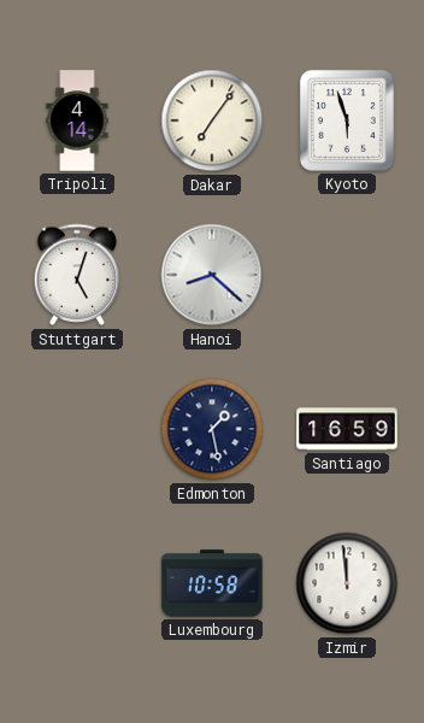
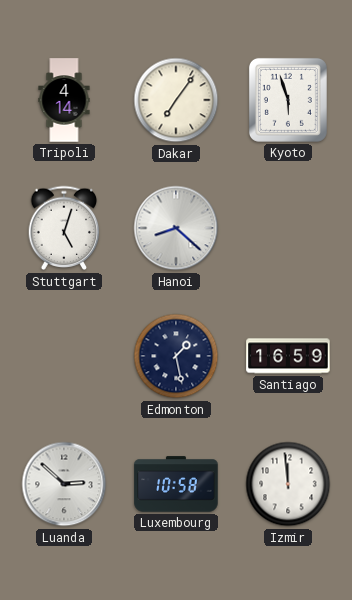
Luanda: none -> 2:52 (64, 484)
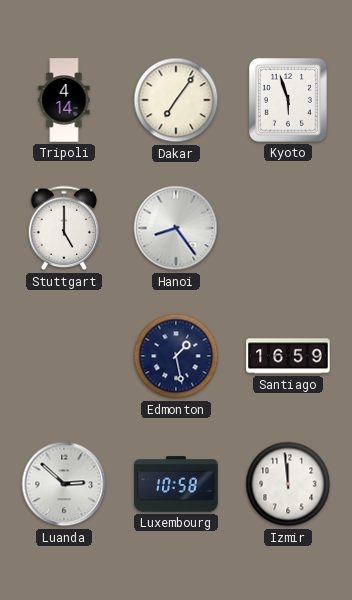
Stuttgart: 5:03 -> 5:00 (64, 228)
Hanoi: 8:22 -> 8:24 (176, 228)
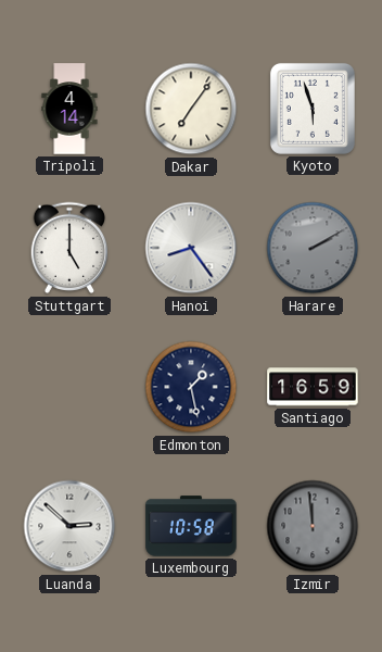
Harare: none -> 2:10 (313, 248)
Izmir dial: white -> grey (313, 526)
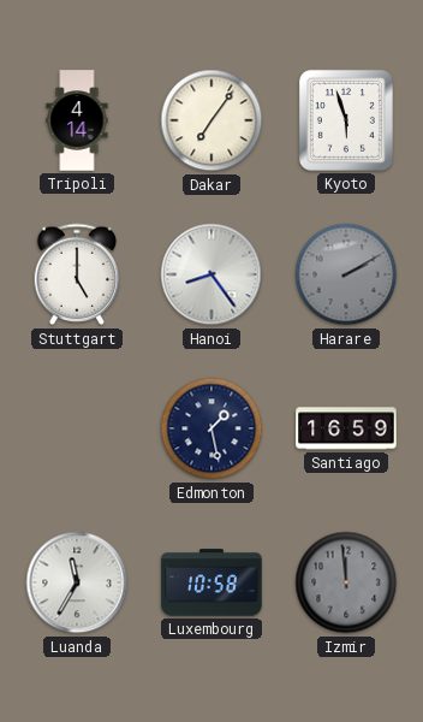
Luanda: 2:52 -> 11:35 (77, 582)
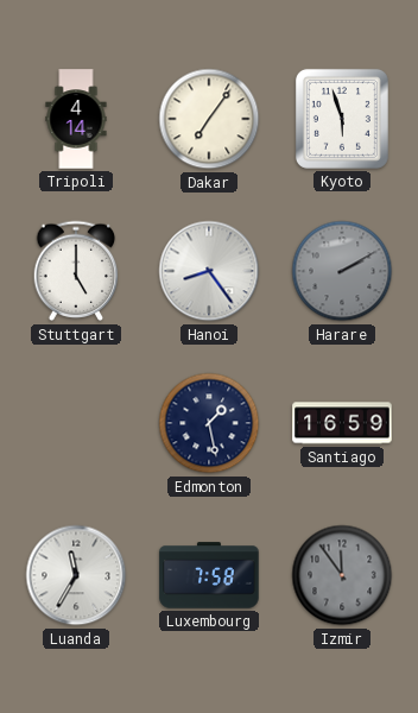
Luxembourg: 10:58 -> 7:58 (209, 575)
Izmir: 11:59 -> 11:54 (342, 575)
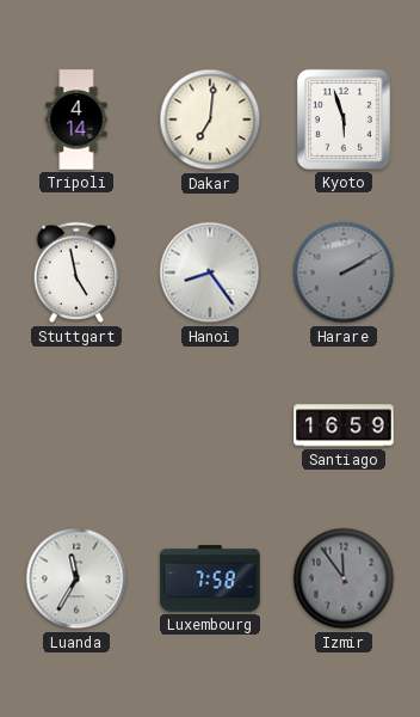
Dakar: 7:06 -> 7:01 (210, 119)
Stuttgart: 5:00 -> 4:58 (76, 272)
Edmonton: 1:28 -> none (209, 423)
